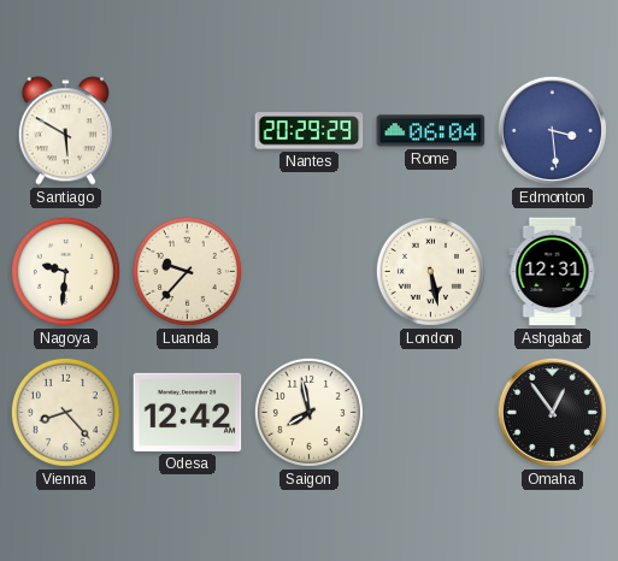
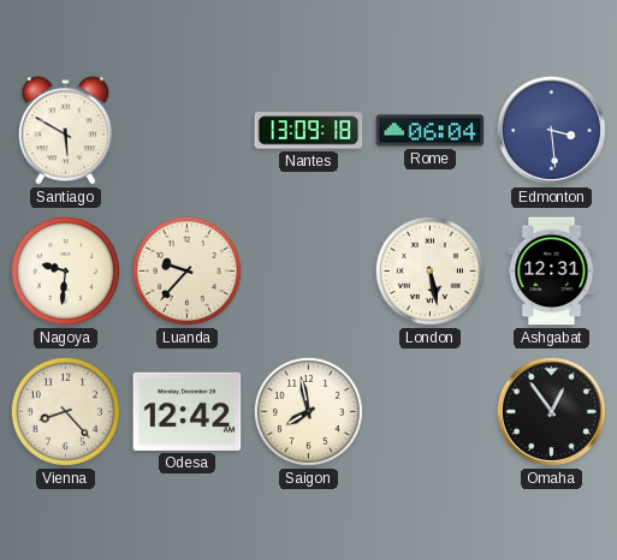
Nantes: 20:29 -> 13:09 (309, 131)
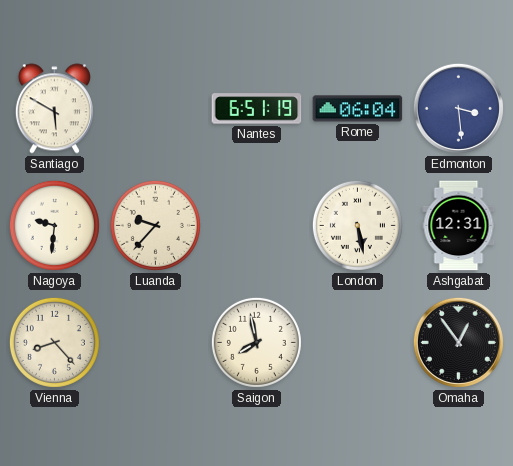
Nantes: 13:09 -> 6:51 (257, 109)
Odesa: 12:42 -> none (188, 411)
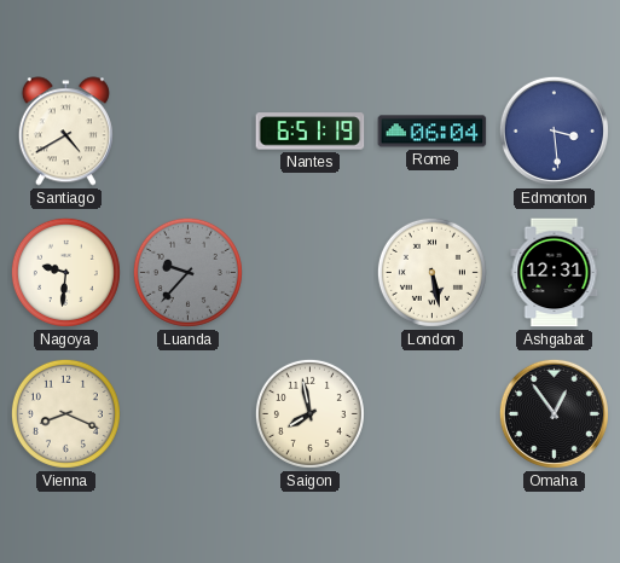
Santiago: 5:50 -> 4:40 (65, 132)
Luanda dial: cream -> grey (187, 272)
Vienna: 8:23 -> 8:19 (65, 413)
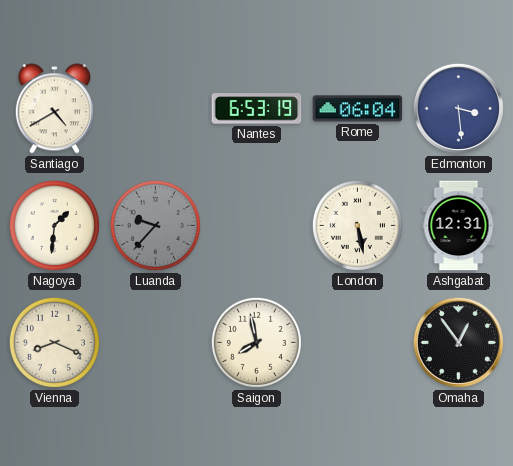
Nantes: 6:51 -> 6:53 (257, 109)
Nagoya: 9:31 -> 1:31 (54, 225)
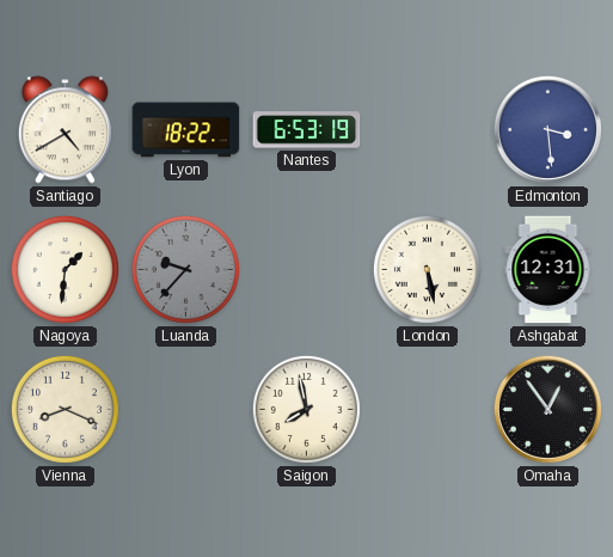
Lyon: none -> 18:22 (186, 130)
Rome: 06:04 -> none (358, 109)
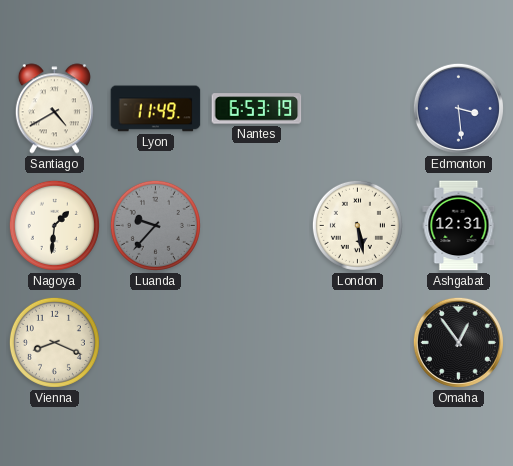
Lyon: 18:22 -> 11:49 (156, 109)
Saigon: 7:58 -> none (306, 409)
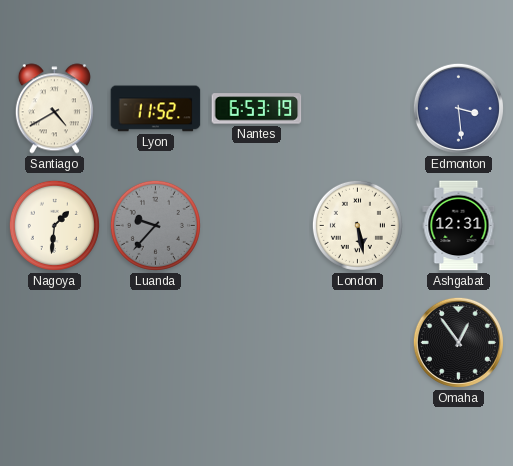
Lyon: 11:49 -> 11:52 (156, 109)
Vienna: 8:19 -> none (54, 342)
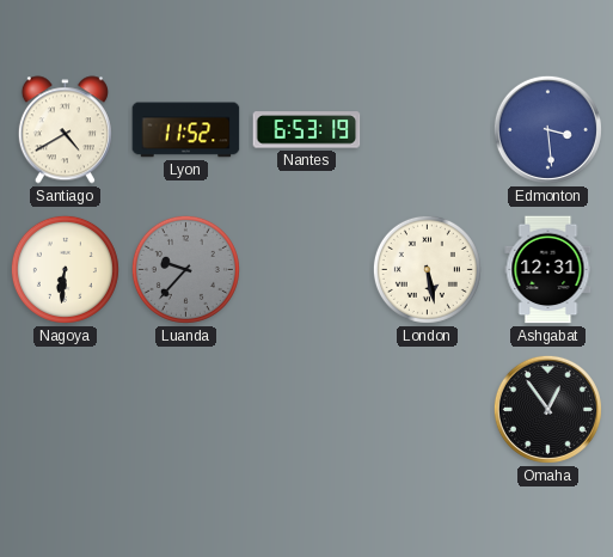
Nagoya: 1:31 -> 6:31 (65, 269)
